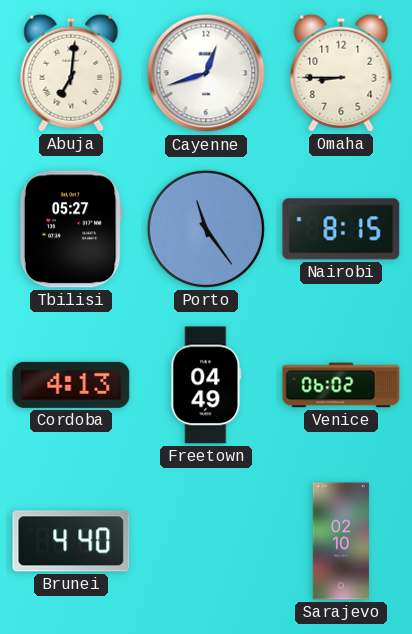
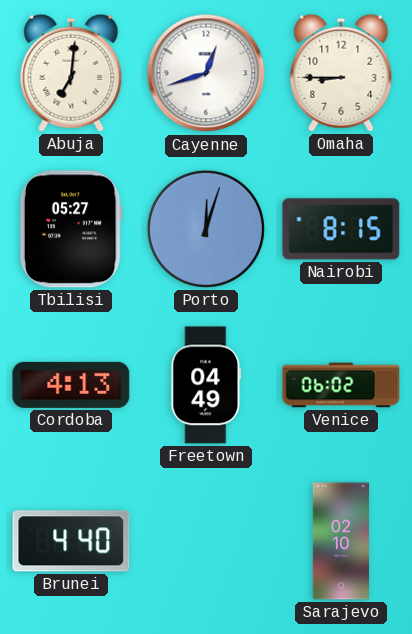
Porto: 11:24 -> 12:03 (206, 229)
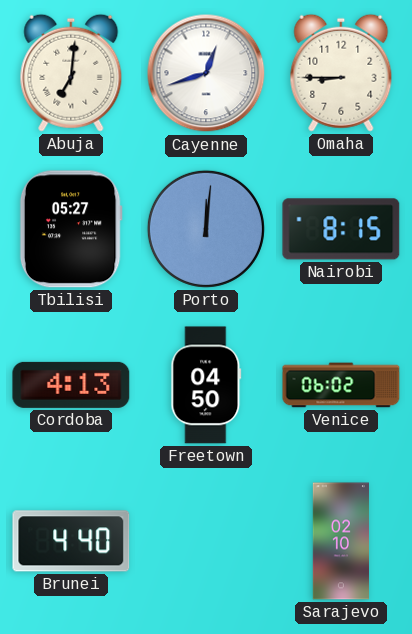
Porto: 12:03 -> 12:01 (206, 229)
Freetown: 04:49 -> 04:50 (206, 385)
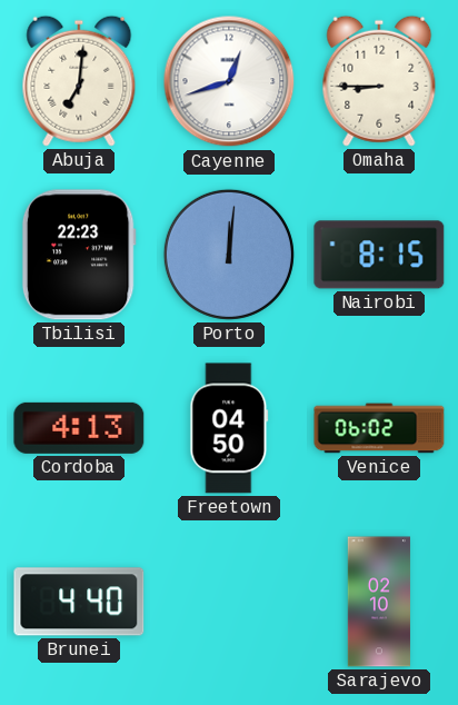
Tbilisi: 05:27 -> 22:23 (79, 255)
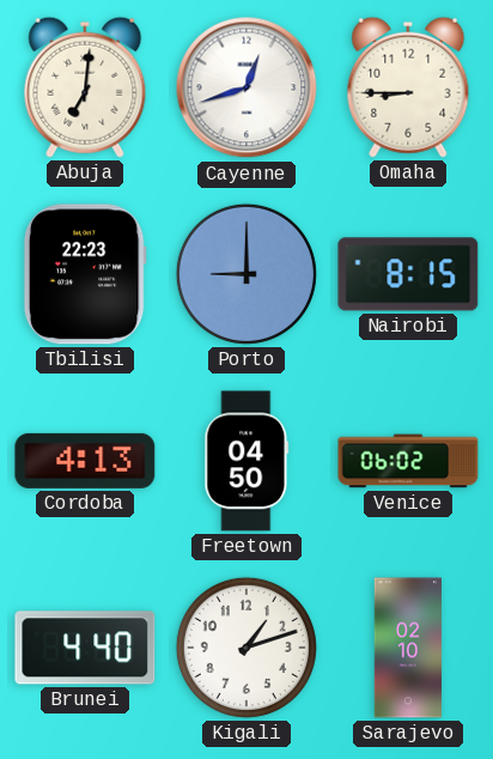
Porto: 12:01 -> 9:00 (246, 274)
Kigali: none -> 1:12 (246, 648)
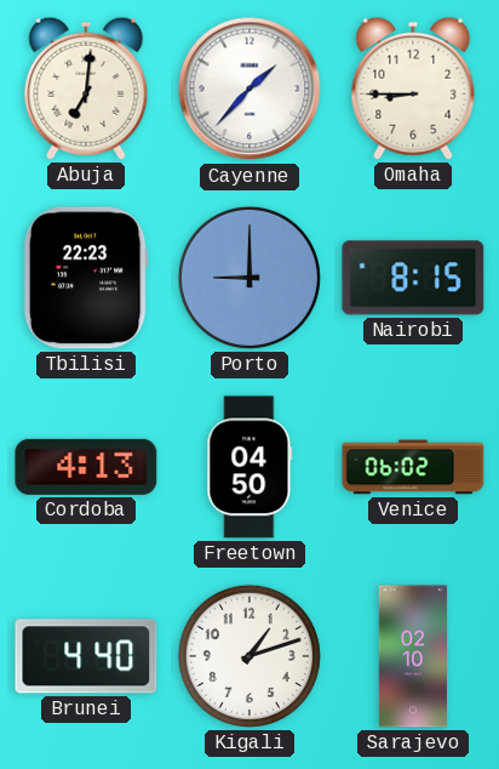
Cayenne: 12:42 -> 1:37 (249, 89)
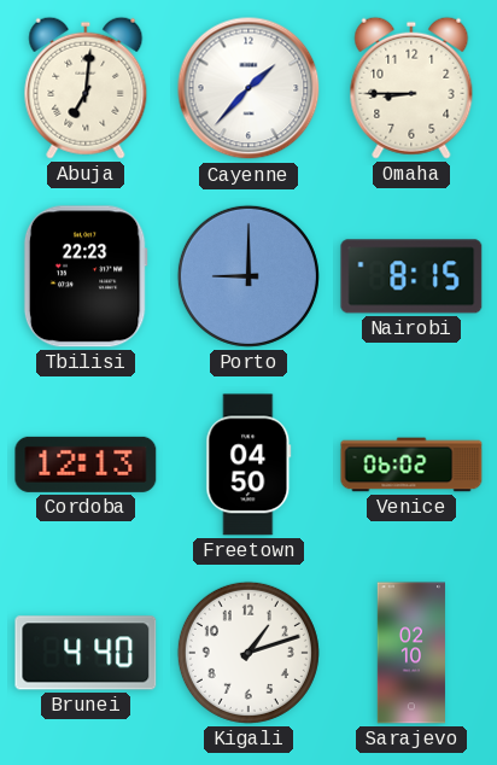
Cordoba: 4:13 -> 12:13 (86, 465)
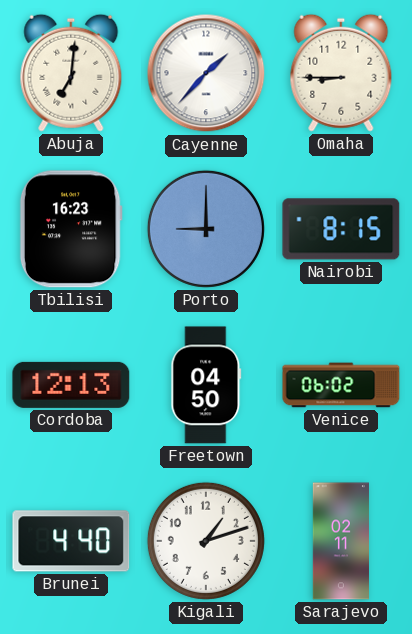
Tbilisi: 22:23 -> 16:23 (71, 229)
Sarajevo: 02:10 -> 02:11 (340, 541)
